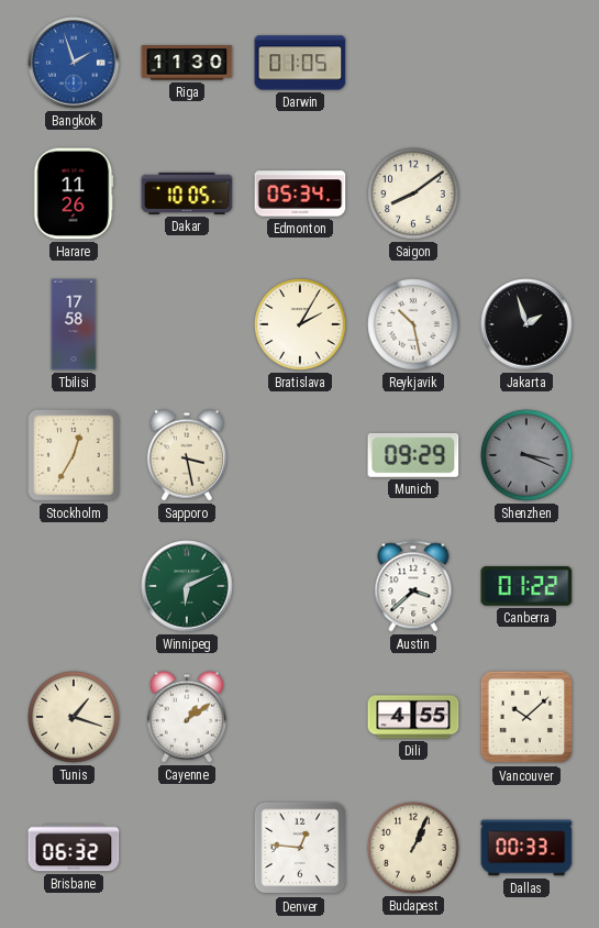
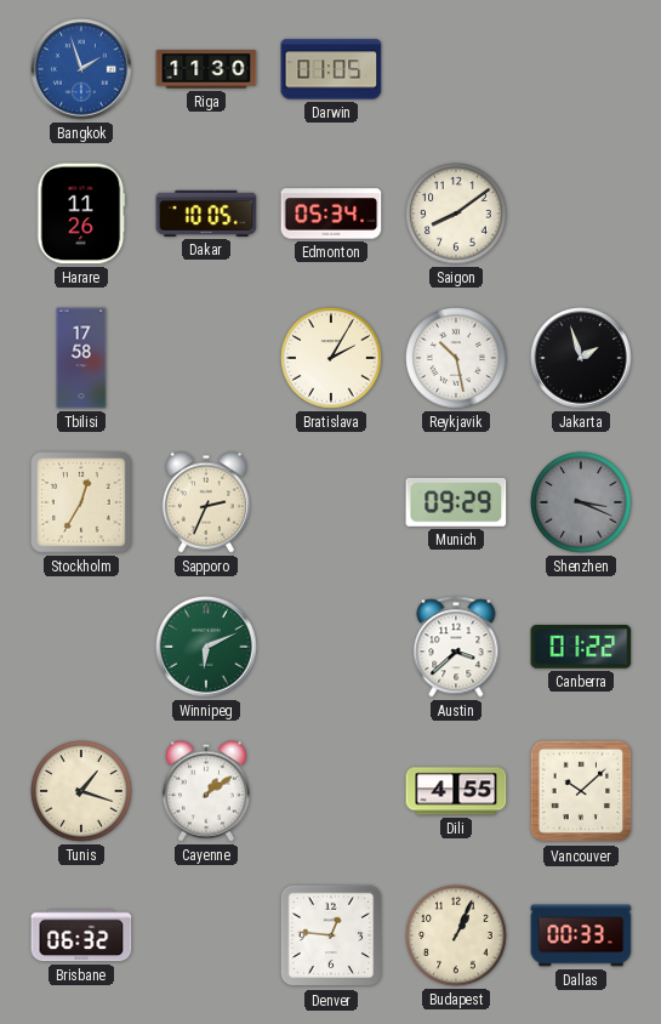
Sapporo: 3:28 -> 2:34 (206, 502)
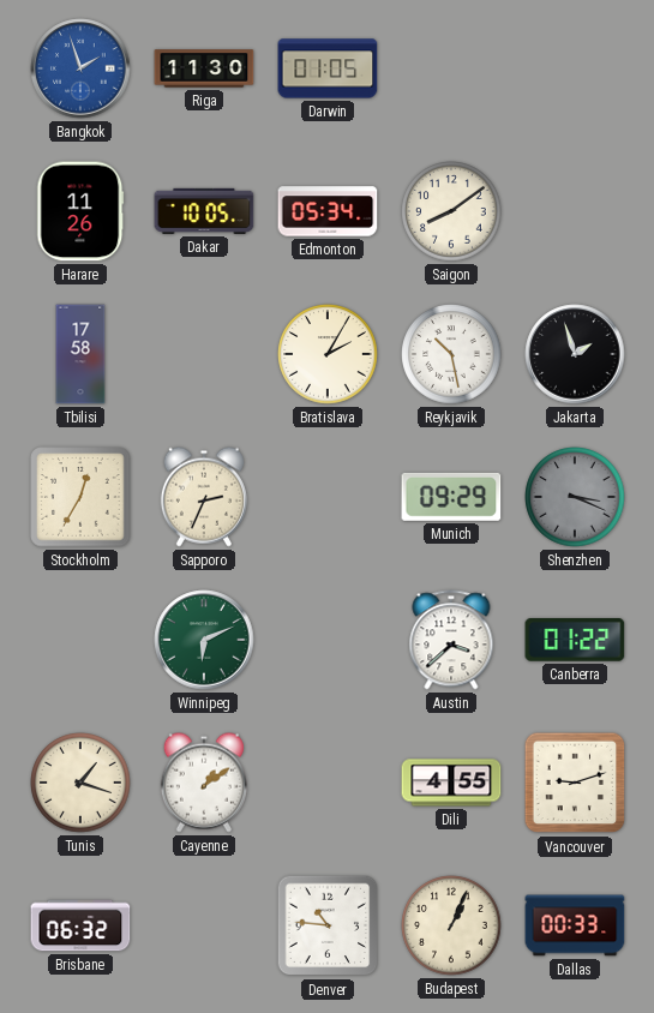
Vancouver: 10:08 -> 9:12 (575, 783)
Denver: 12:46 -> 10:46 (328, 925)
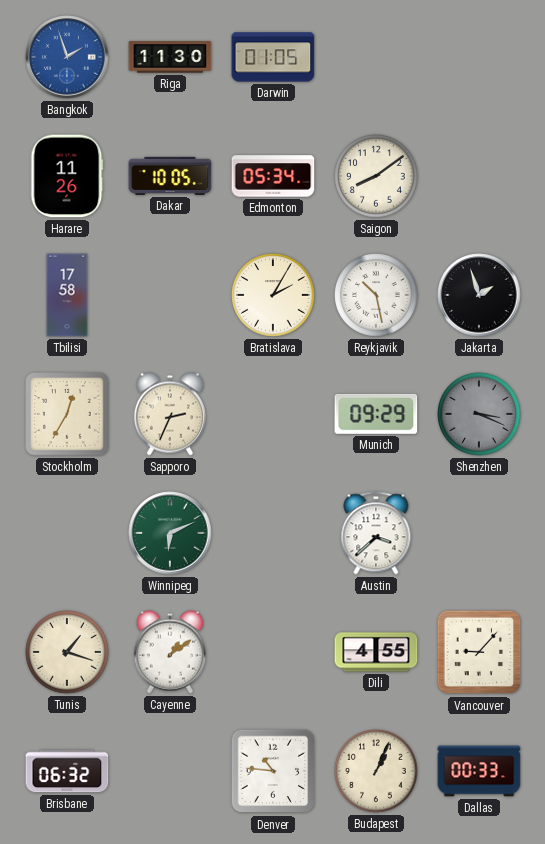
Canberra: 01:22 -> none (575, 640)
Vancouver: 9:12 -> 9:07 (479, 652)
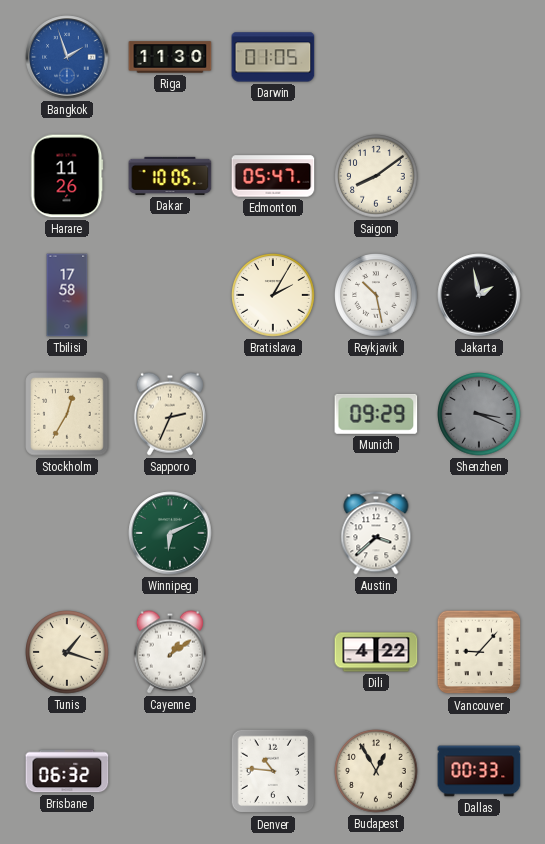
Edmonton: 05:34 -> 05:47 (273, 176)
Jakarta: 1:57 -> 1:58 (479, 295)
Dili: 4:55 -> 4:22 (376, 652)
Budapest: 1:04 -> 12:55 (376, 771)
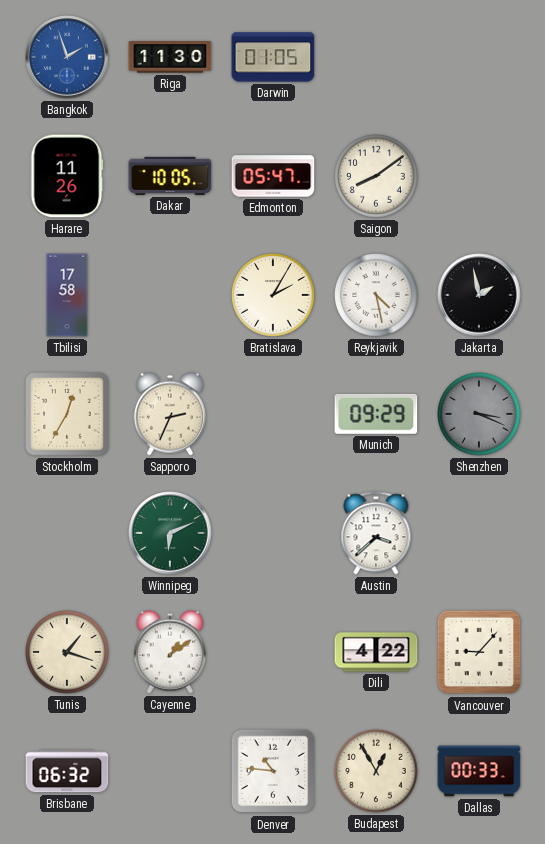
Reykjavik: 10:28 -> 4:28 (376, 295)
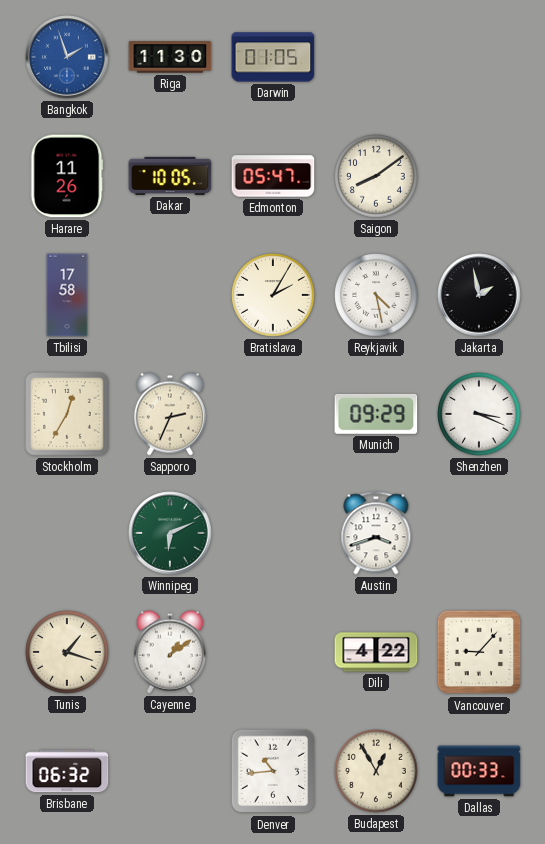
Shenzhen dial: grey -> white (479, 414)
Austin: 3:38 -> 3:42 (376, 533)
Denver: 10:46 -> 10:44 (273, 771)
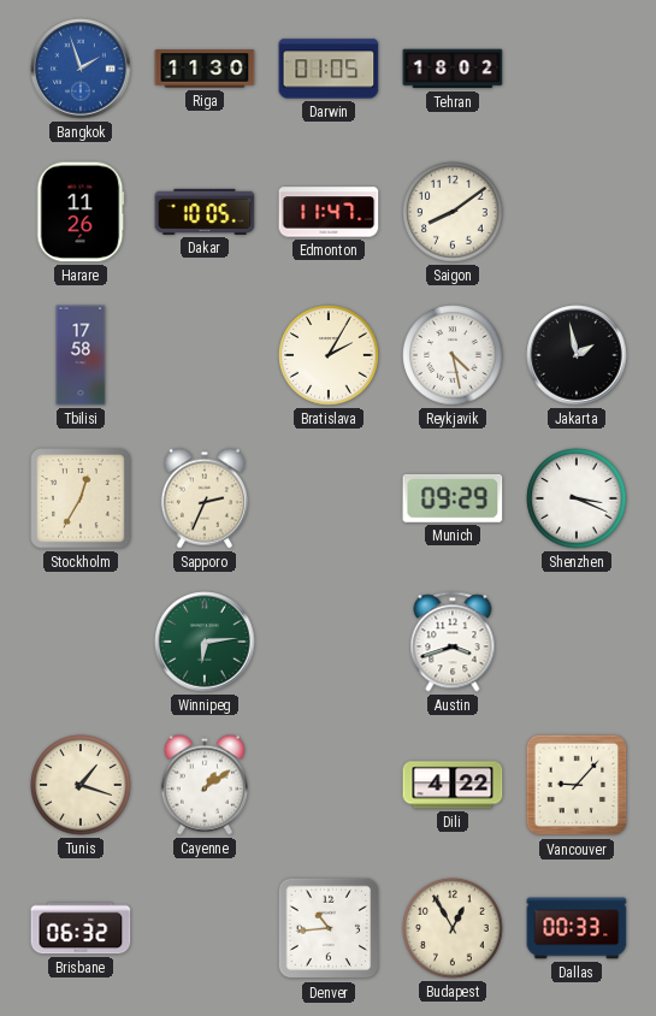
Tehran: none -> 18:02 (453, 69)
Edmonton: 05:47 -> 11:47 (329, 212)
Winnipeg: 6:11 -> 6:14 (205, 642)
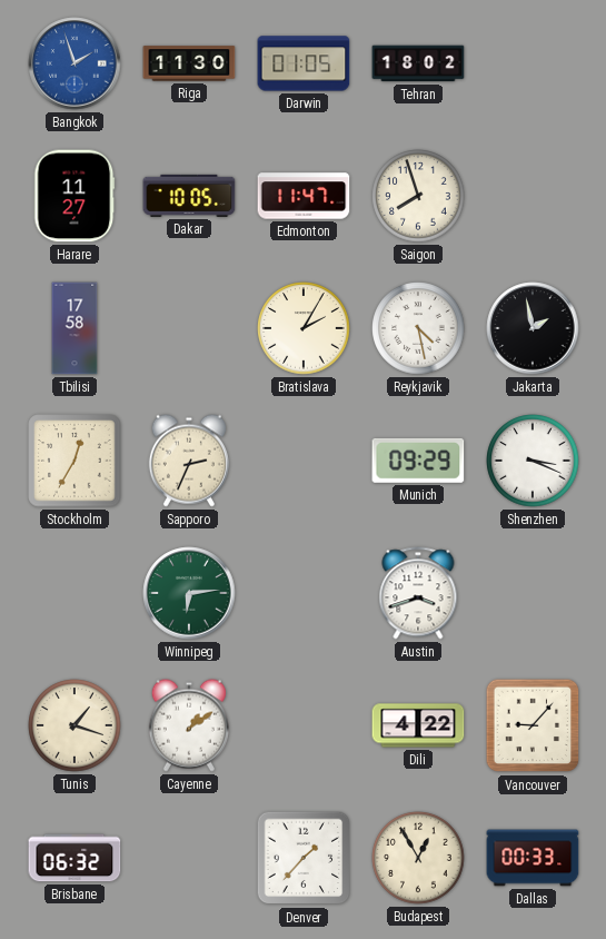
Harare: 11:26 -> 11:27 (74, 196)
Saigon: 8:09 -> 7:57 (418, 196)
Denver: 10:44 -> 1:37 (304, 858)
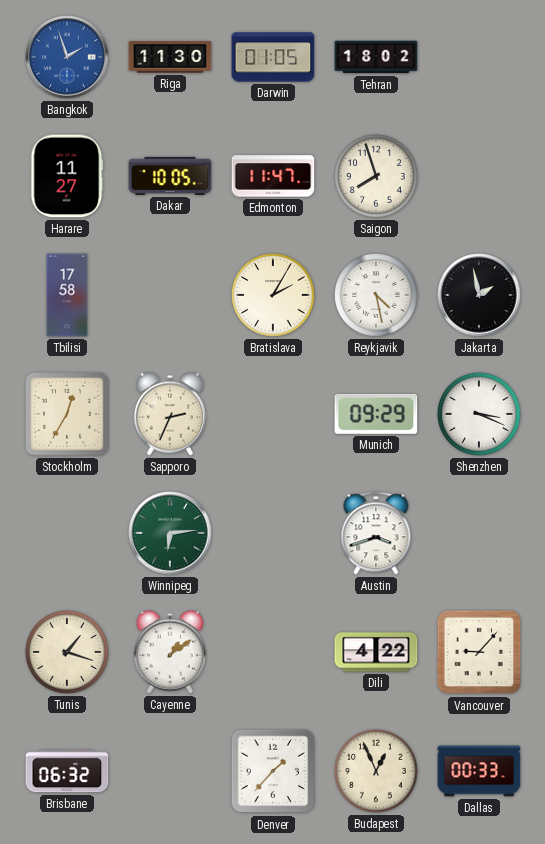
Budapest: 12:55 -> 12:56 (376, 771)
